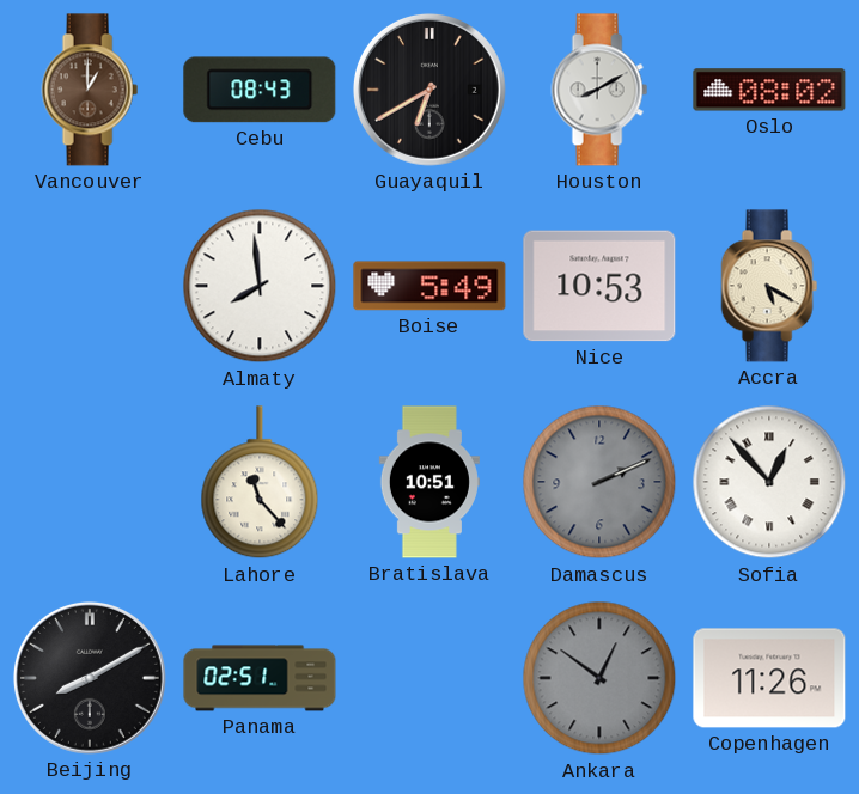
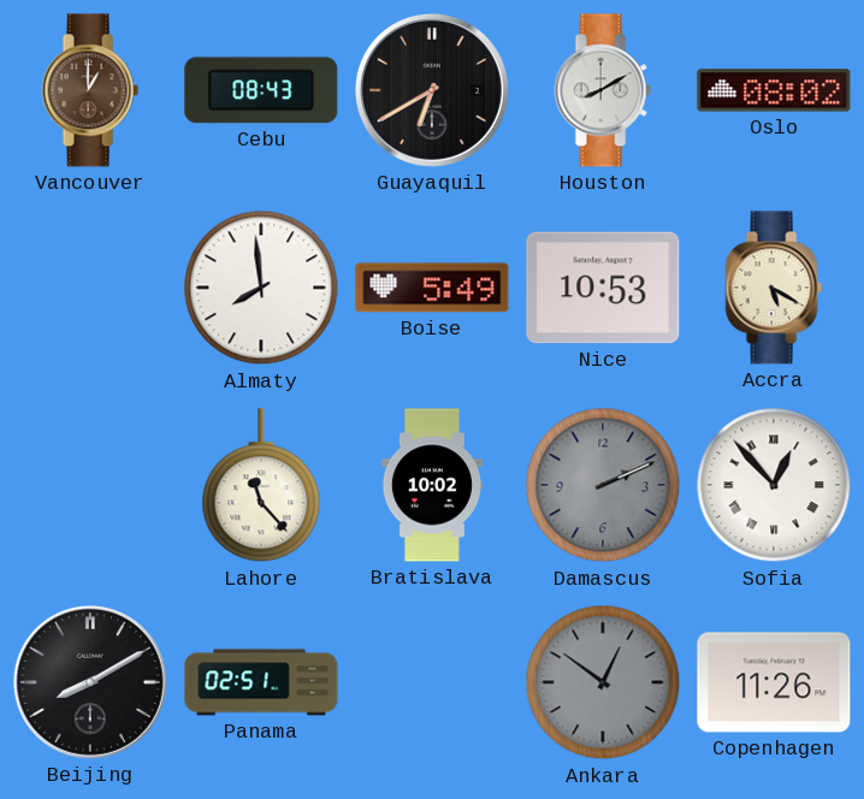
Bratislava: 10:51 -> 10:02 (432, 485)
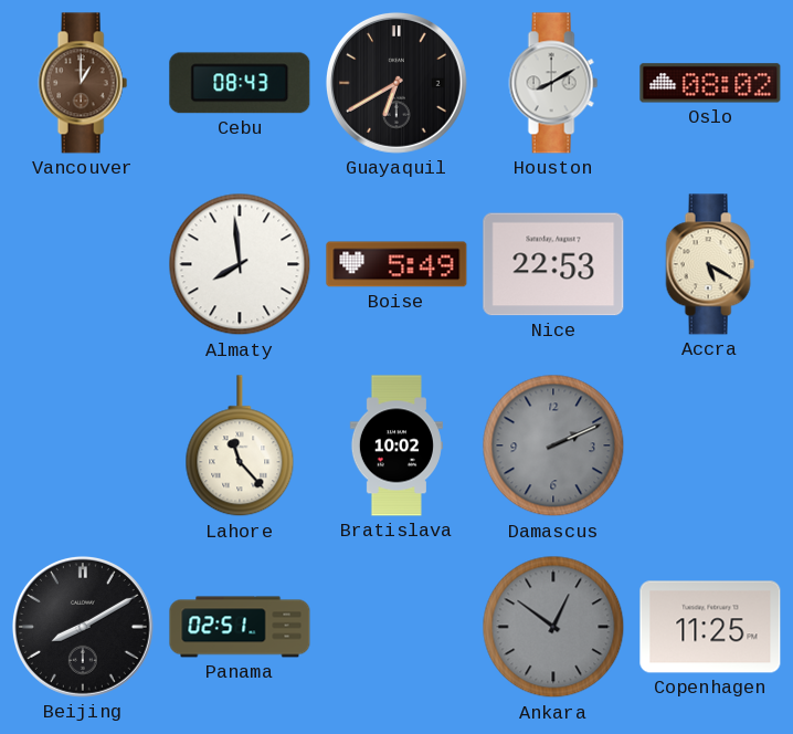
Nice: 10:53 -> 22:53 (553, 264)
Sofia: 12:53 -> none (774, 485)
Copenhagen: 11:26 -> 11:25 (710, 627)
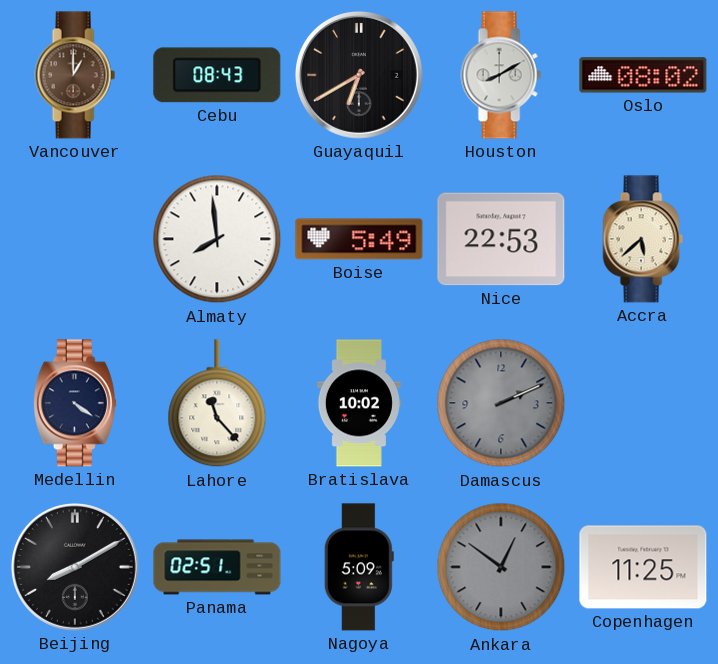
Accra: 5:20 -> 5:38 (643, 239)
Medellin: none -> 4:21 (75, 403)
Nagoya: none -> 5:09 (359, 567)
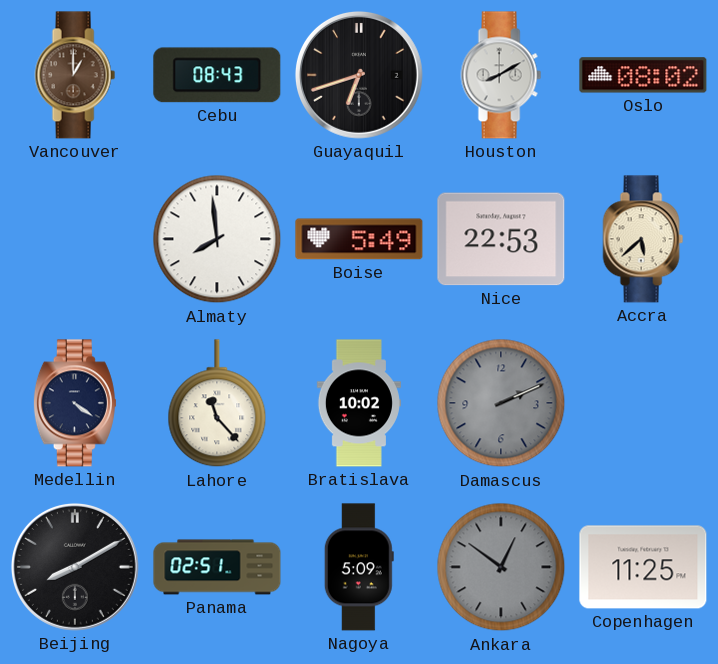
Guayaquil: 6:40 -> 6:42 (359, 75)
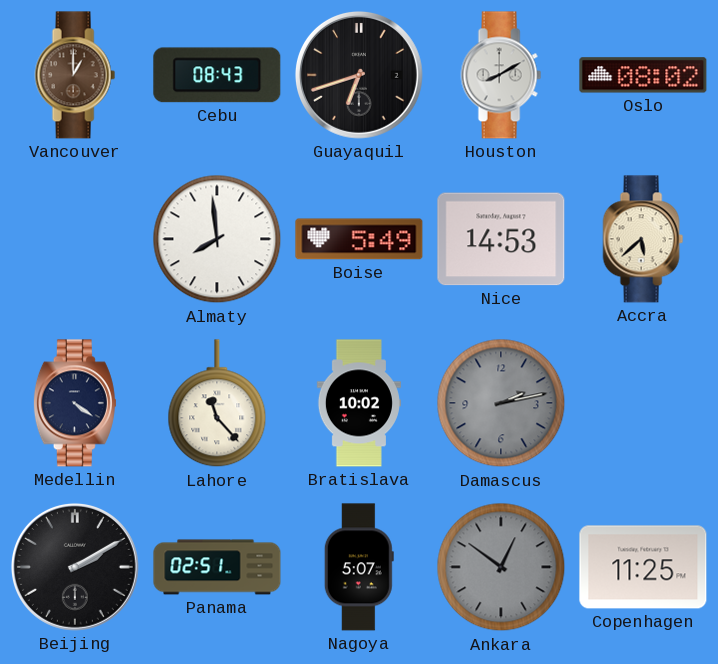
Nice: 22:53 -> 14:53 (501, 239)
Damascus: 2:11 -> 2:13 (501, 403)
Beijing: 8:10 -> 2:10 (75, 567)
Nagoya: 5:09 -> 5:07 (359, 567)
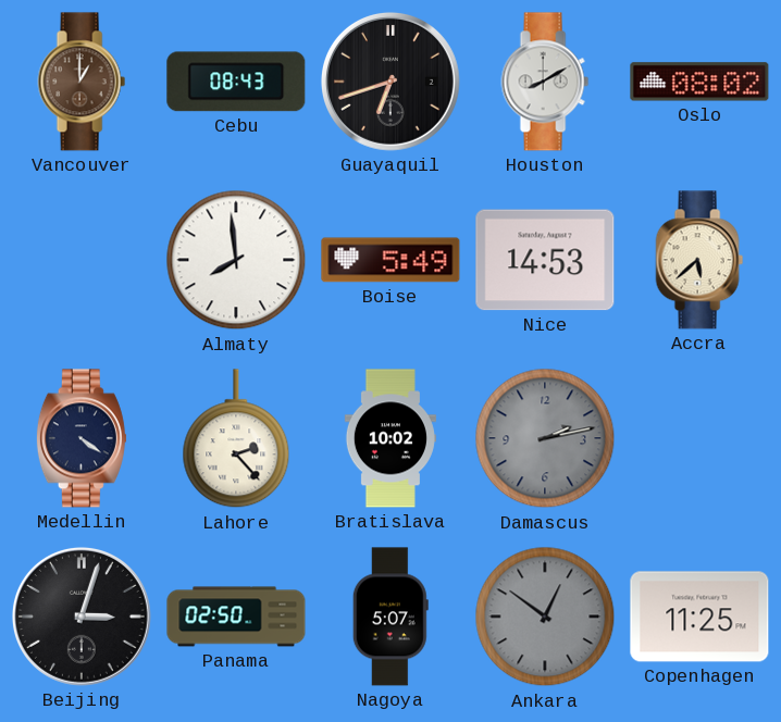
Lahore: 11:23 -> 2:23 (236, 439)
Beijing: 2:10 -> 3:03 (82, 617)
Panama: 02:51 -> 02:50 (236, 617)
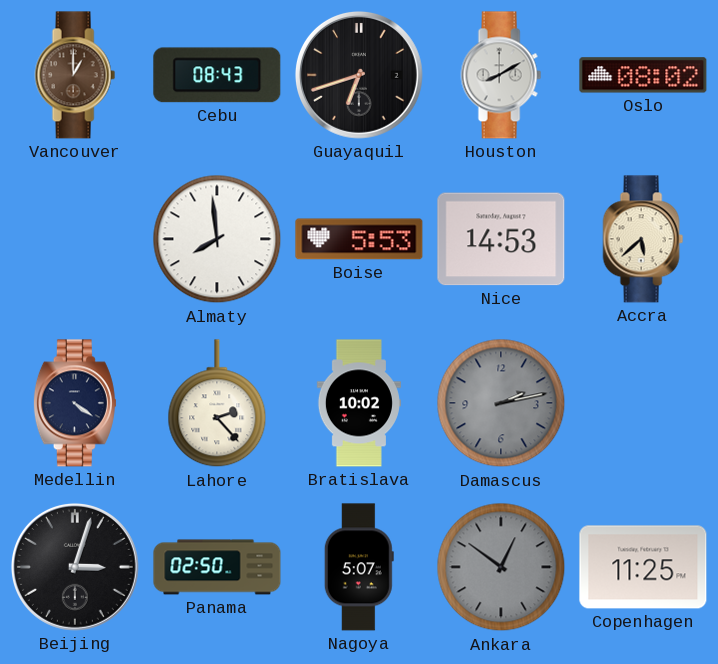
Boise: 5:49 -> 5:53 (359, 239)
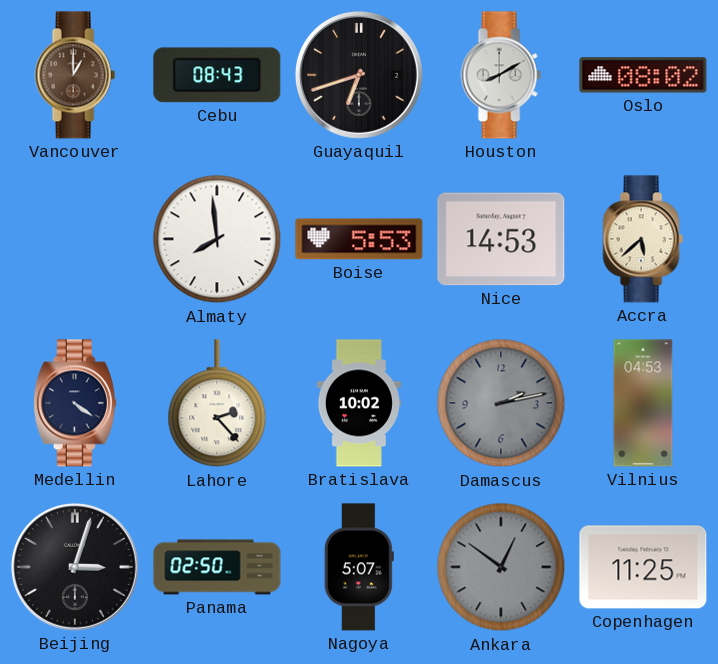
Vilnius: none -> 04:53 (643, 403)
